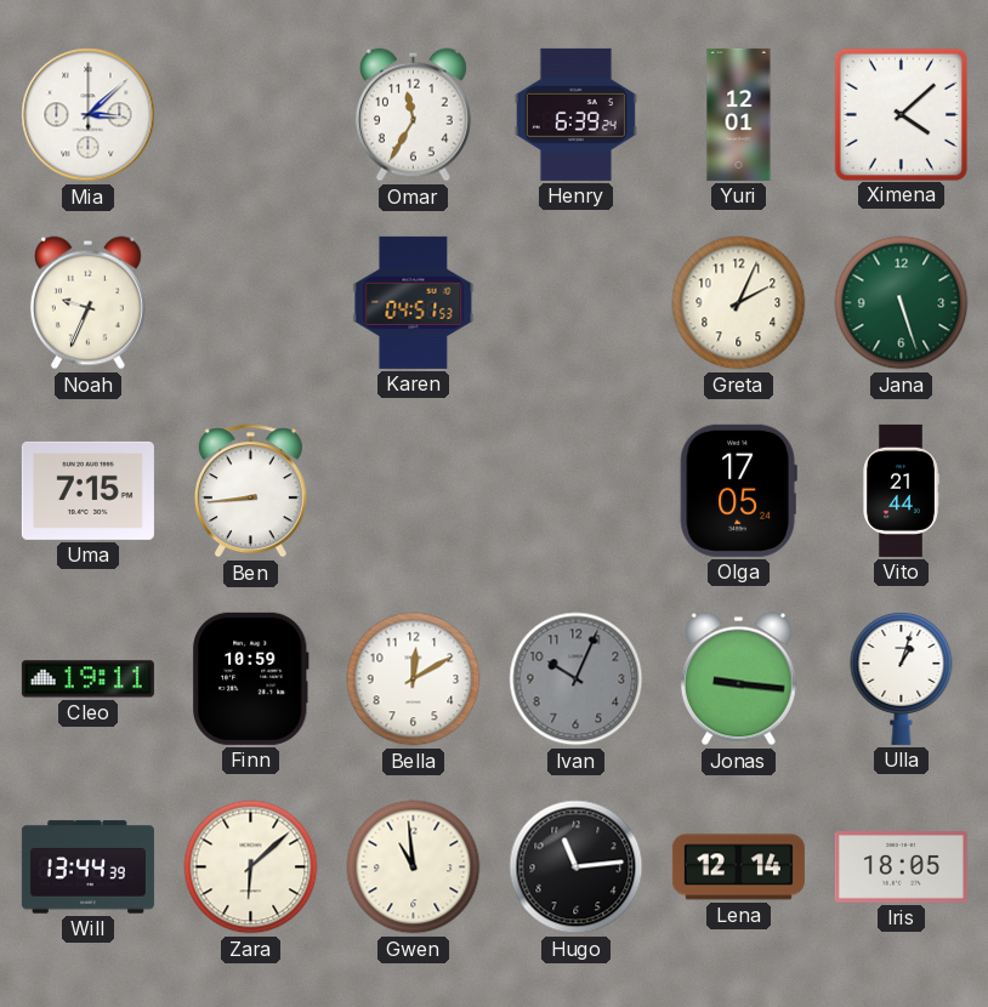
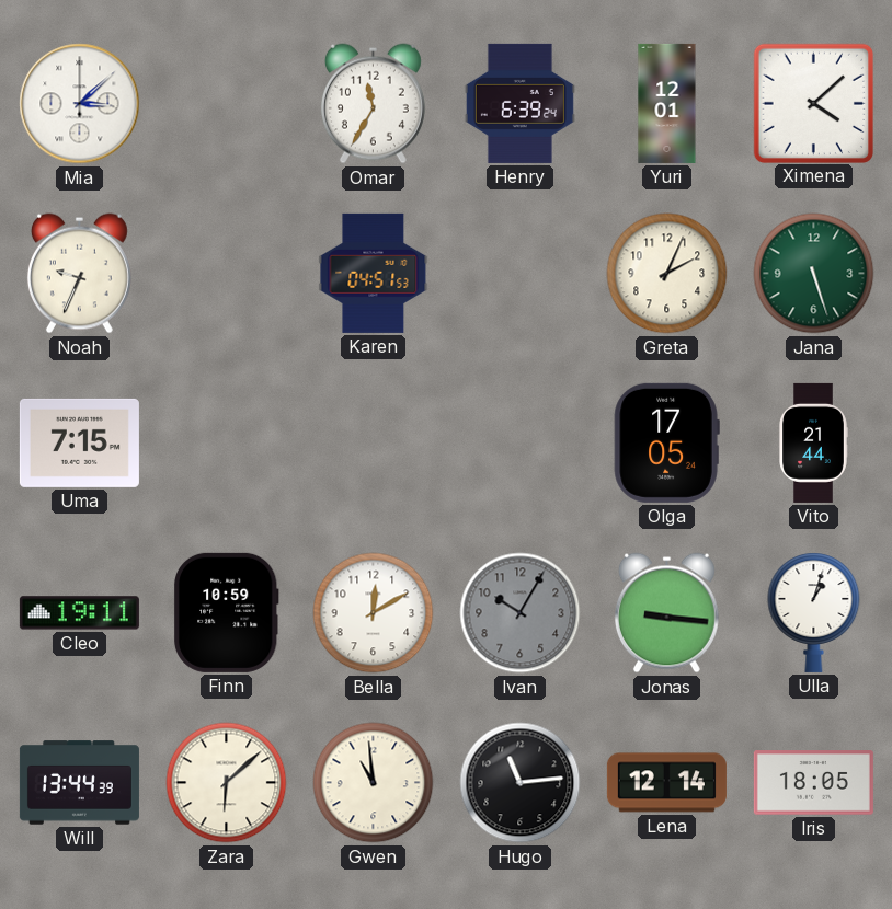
Ben: 8:44 -> none (250, 491)
Ivan: 10:04 -> 10:05 (521, 613)
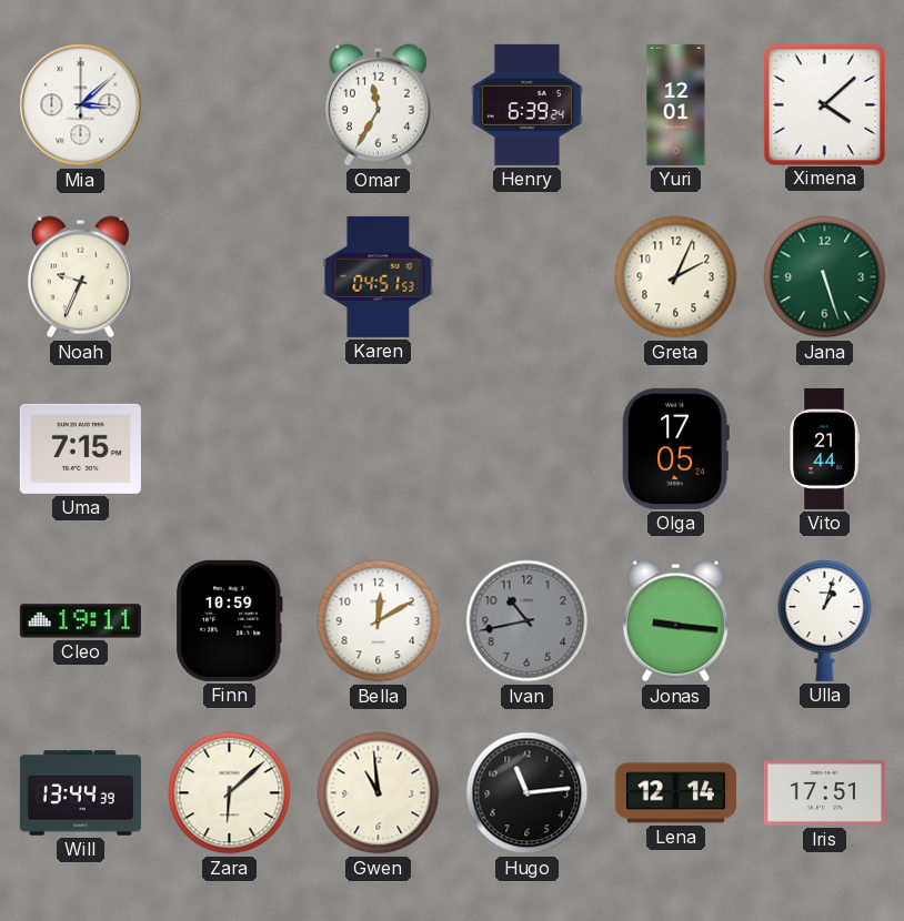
Ivan: 10:05 -> 10:43 (528, 621)
Iris: 18:05 -> 17:51 (824, 793)
